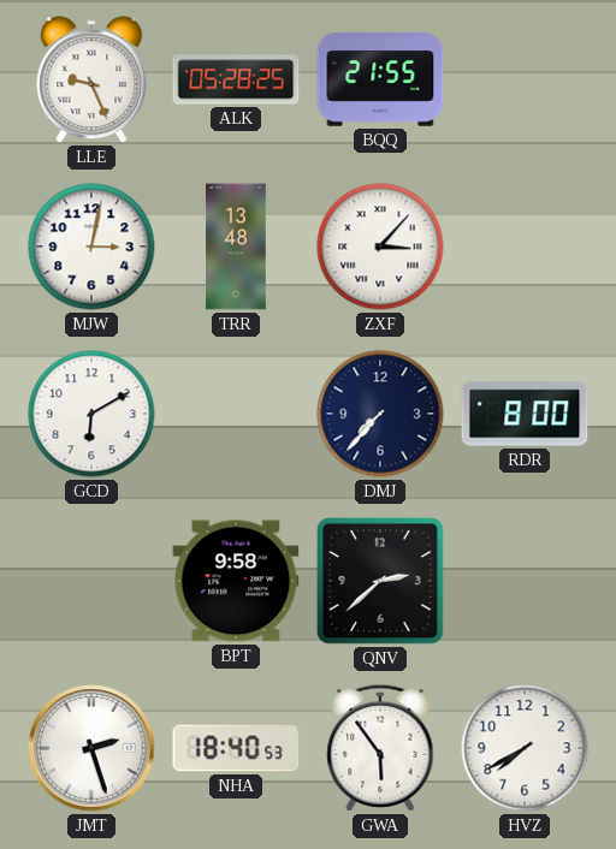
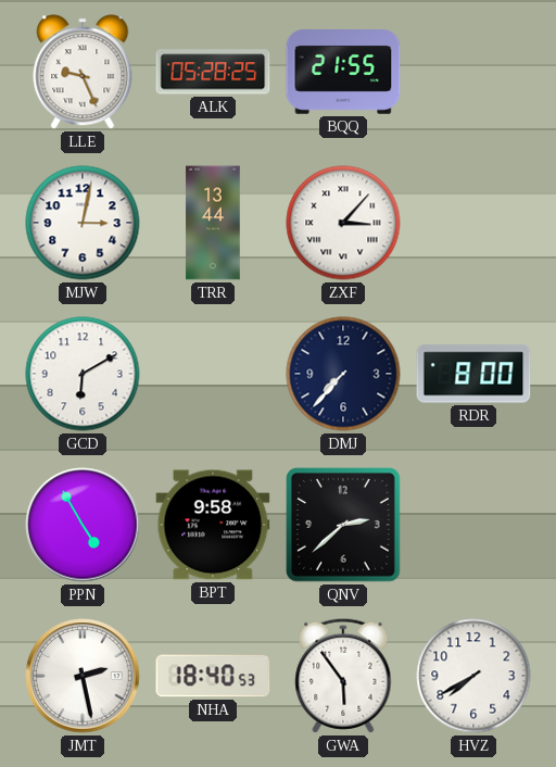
TRR: 13:48 -> 13:44 (213, 223)
PPN: none -> 4:55 (83, 525)
JMT: 2:27 -> 2:28 (83, 676)
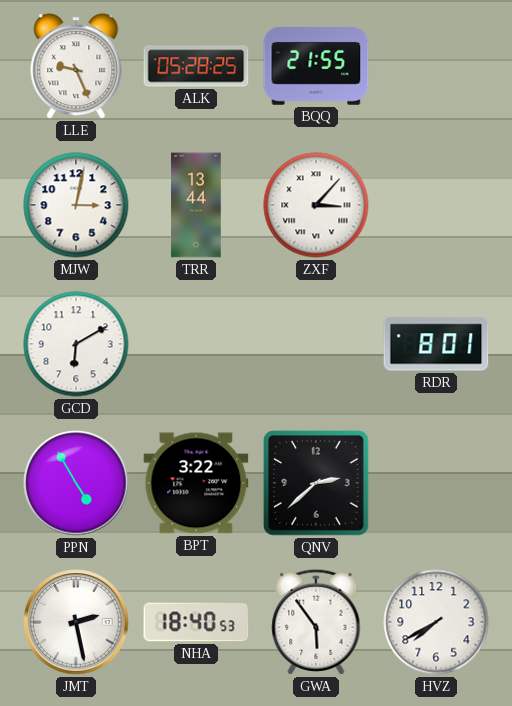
DMJ: 7:37 -> none (343, 374)
RDR: 8:00 -> 8:01 (436, 344)
BPT: 9:58 -> 3:22 (196, 483)
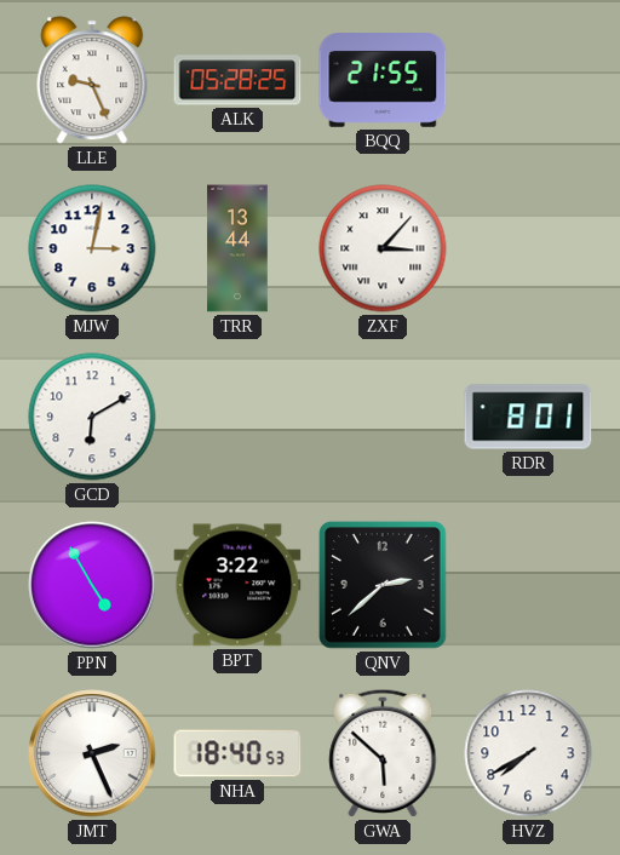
JMT: 2:28 -> 2:26 (92, 753)
GWA: 5:54 -> 5:52 (383, 753)
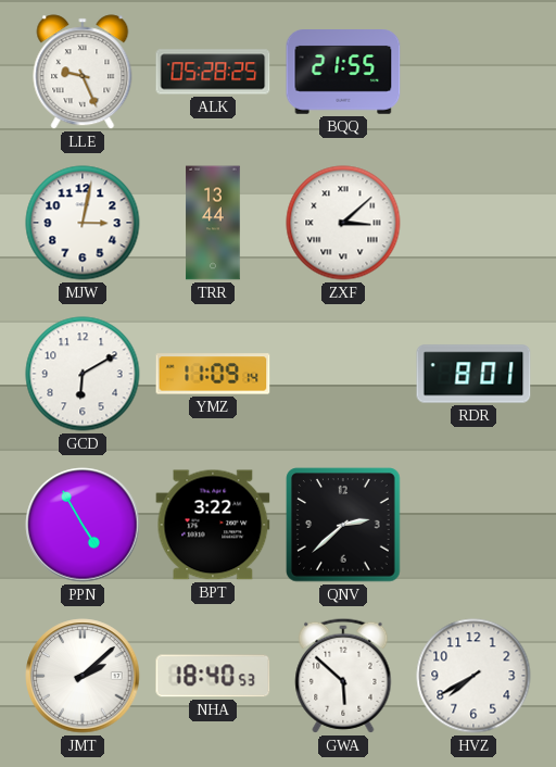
ZXF: 3:07 -> 3:08 (343, 223)
YMZ: none -> 11:09 (213, 374)
JMT: 2:26 -> 2:08 (83, 676)
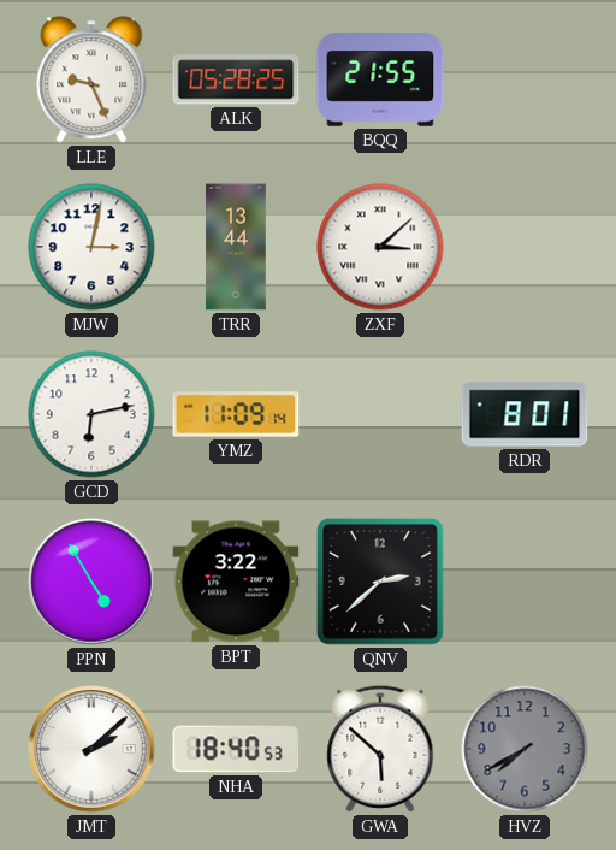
GCD: 6:10 -> 6:13 (91, 414)
HVZ dial: white -> grey (525, 749)
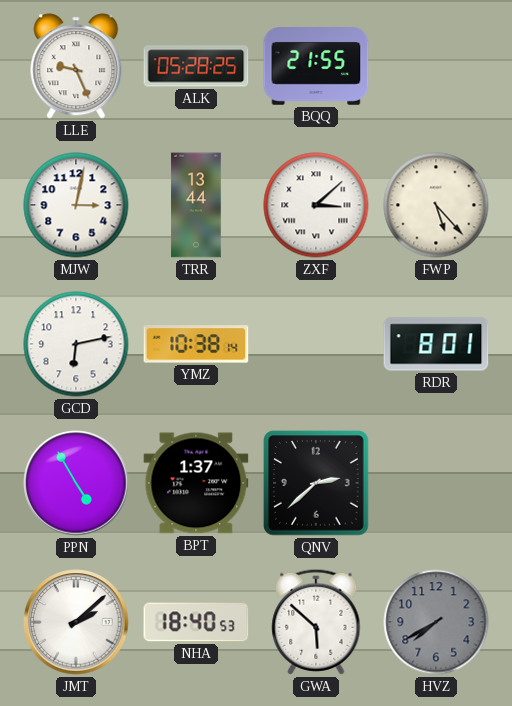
FWP: none -> 5:23 (436, 205)
YMZ: 11:09 -> 10:38 (196, 344)
BPT: 3:22 -> 1:37 (196, 483)
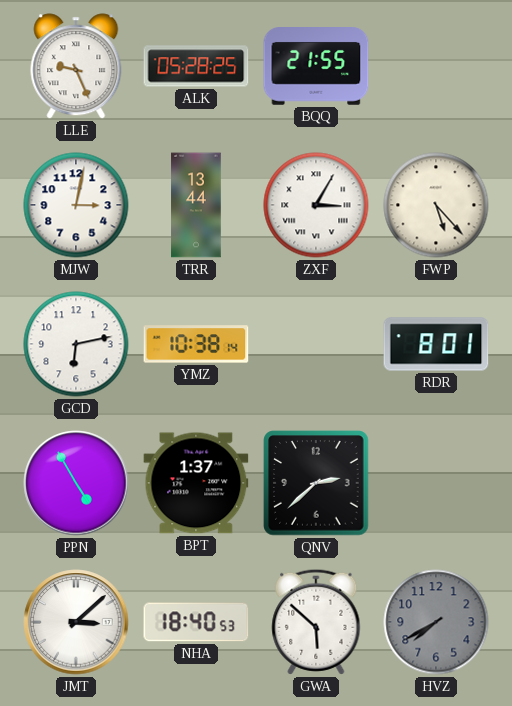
ZXF: 3:08 -> 3:05 (316, 205)
JMT: 2:08 -> 3:08 (76, 622)
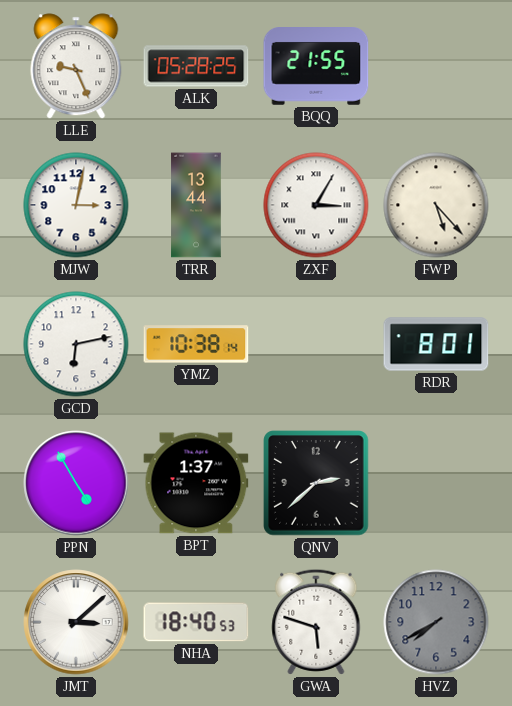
GWA: 5:52 -> 5:48 (316, 622)
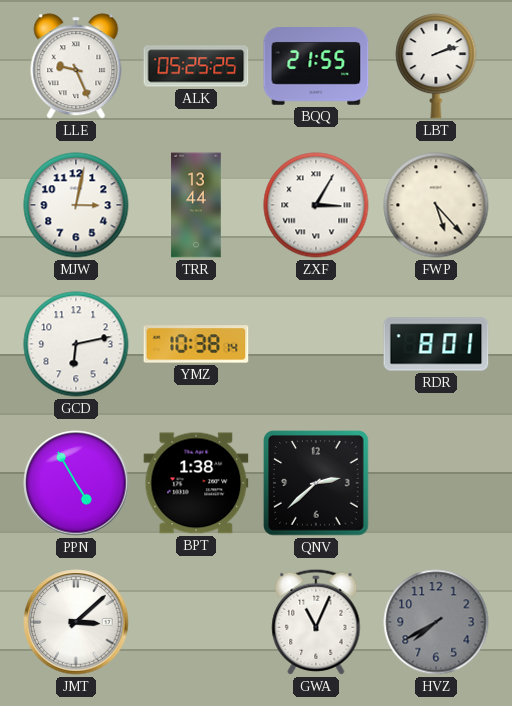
ALK: 05:28 -> 05:25 (196, 66)
LBT: none -> 2:12 (436, 66)
BPT: 1:37 -> 1:38 (196, 483)
NHA: 18:40 -> none (196, 622)
GWA: 5:48 -> 11:04 (316, 622)
